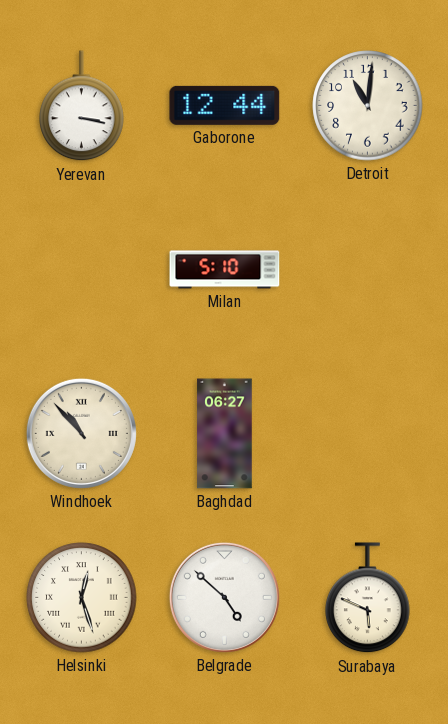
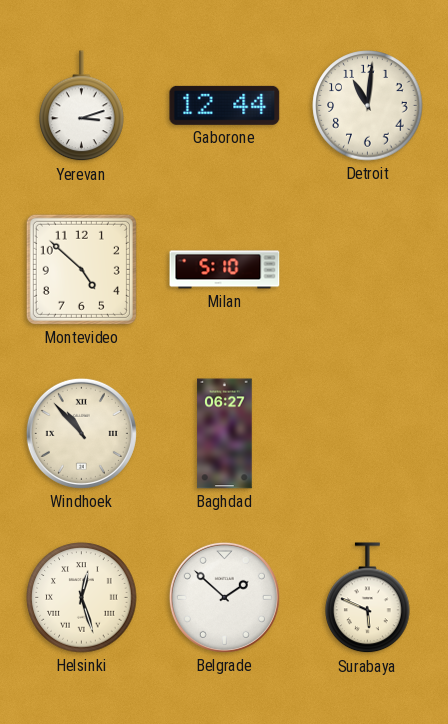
Yerevan: 3:17 -> 3:12 (82, 106)
Montevideo: none -> 4:52 (81, 269)
Belgrade: 4:52 -> 1:52 (224, 597)
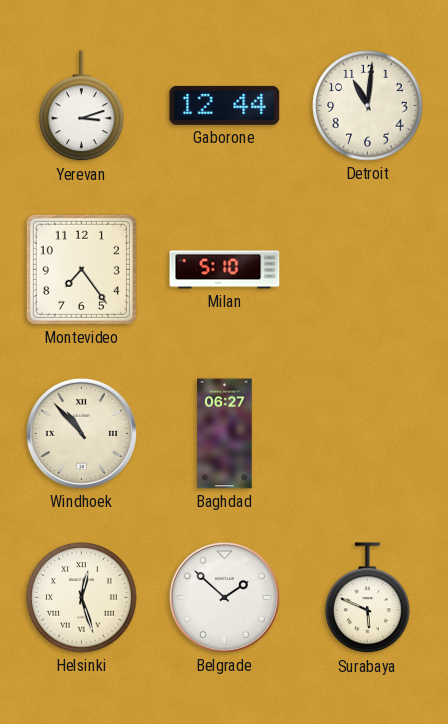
Montevideo: 4:52 -> 7:24 (81, 269)
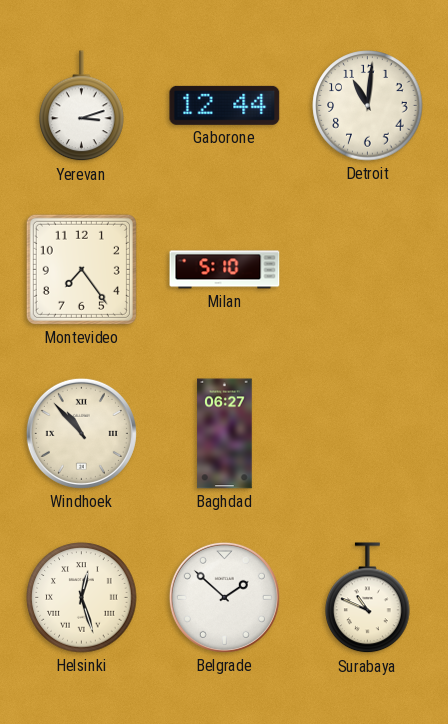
Surabaya: 5:49 -> 10:49 (368, 598)
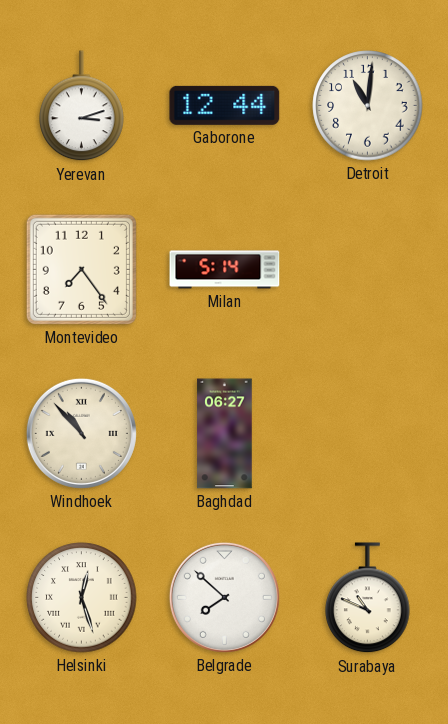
Milan: 5:10 -> 5:14 (225, 270)
Belgrade: 1:52 -> 7:52 (224, 597)
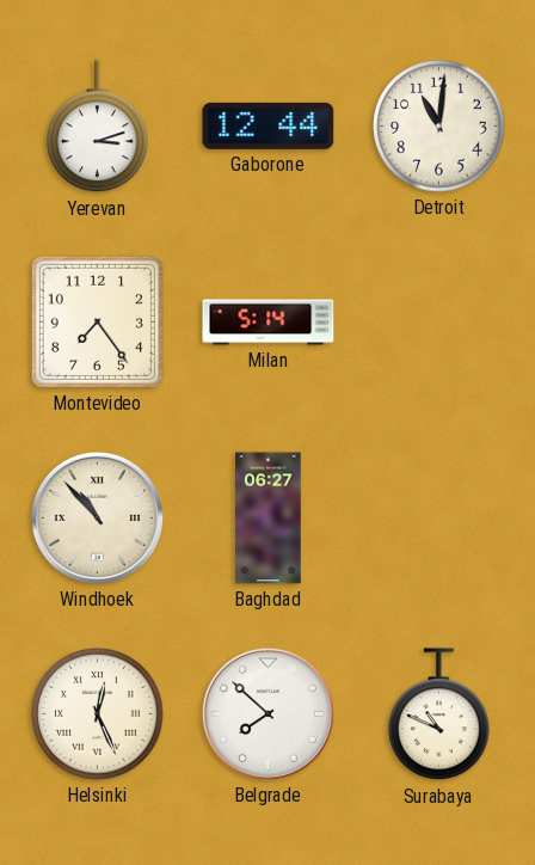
Helsinki: 12:27 -> 12:26 (98, 714)
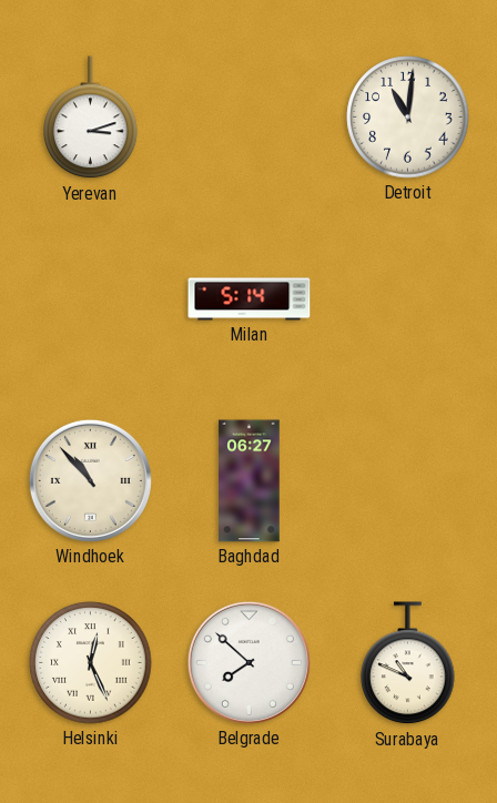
Gaborone: 12:44 -> none (269, 125)
Montevideo: 7:24 -> none (97, 321)
